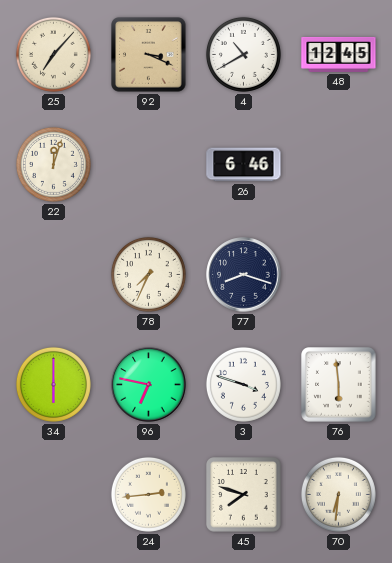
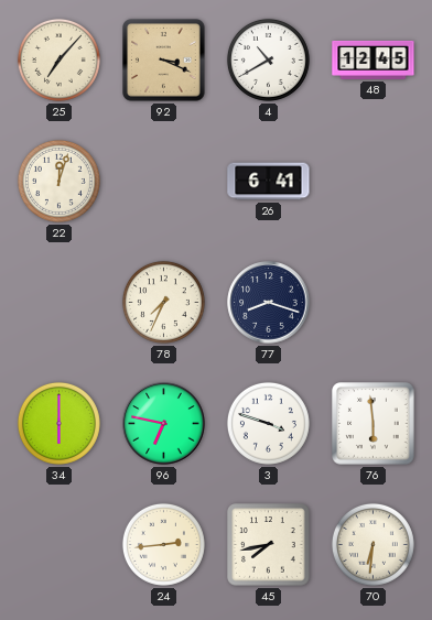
26: 6:46 -> 6:41 (269, 182)
45: 7:48 -> 7:43 (269, 545)
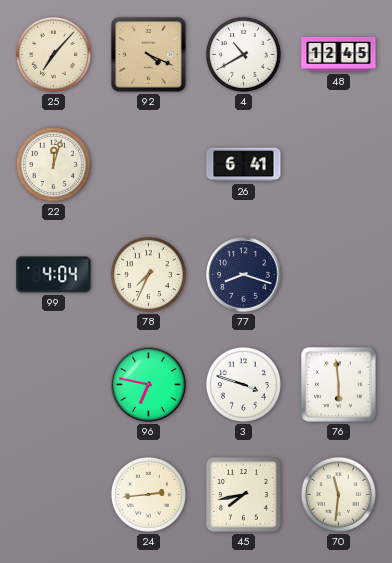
92: 3:19 -> 4:19 (149, 55)
99: none -> 4:04 (54, 275)
34: 6:00 -> none (58, 423)
70: 6:31 -> 11:31 (338, 494)
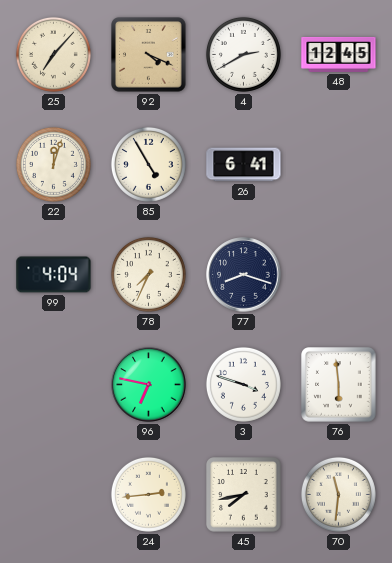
4: 10:40 -> 2:40 (243, 54)
85: none -> 4:55 (148, 164)
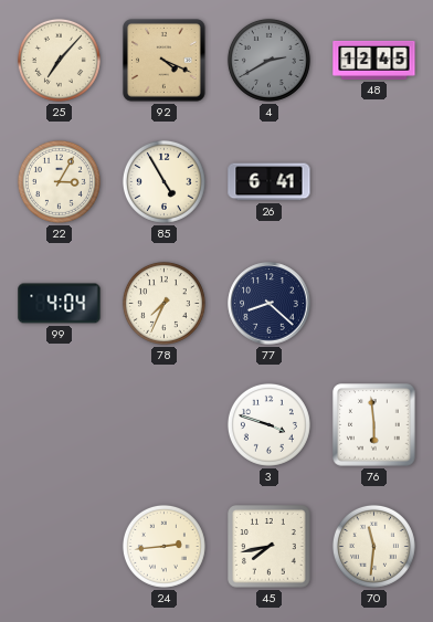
4 dial: white -> grey (268, 60)
22: 12:03 -> 3:05 (59, 181)
77: 8:18 -> 8:22 (270, 304)
96: 6:47 -> none (149, 385)
